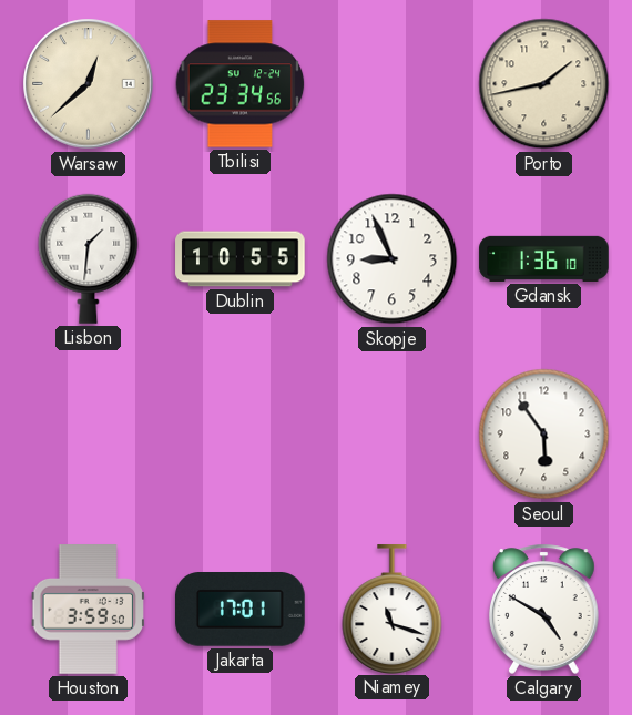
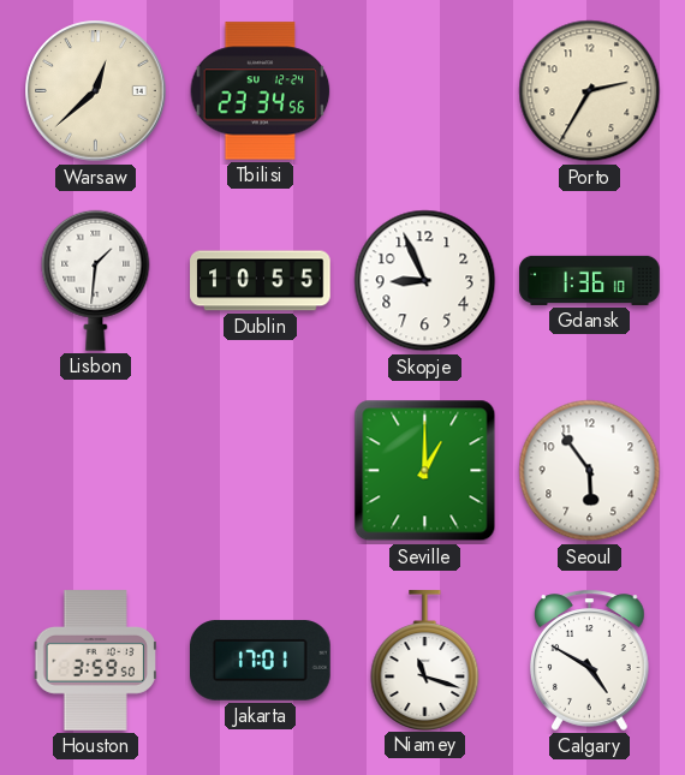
Porto: 1:43 -> 2:35 (590, 91)
Seville: none -> 1:00 (425, 471)
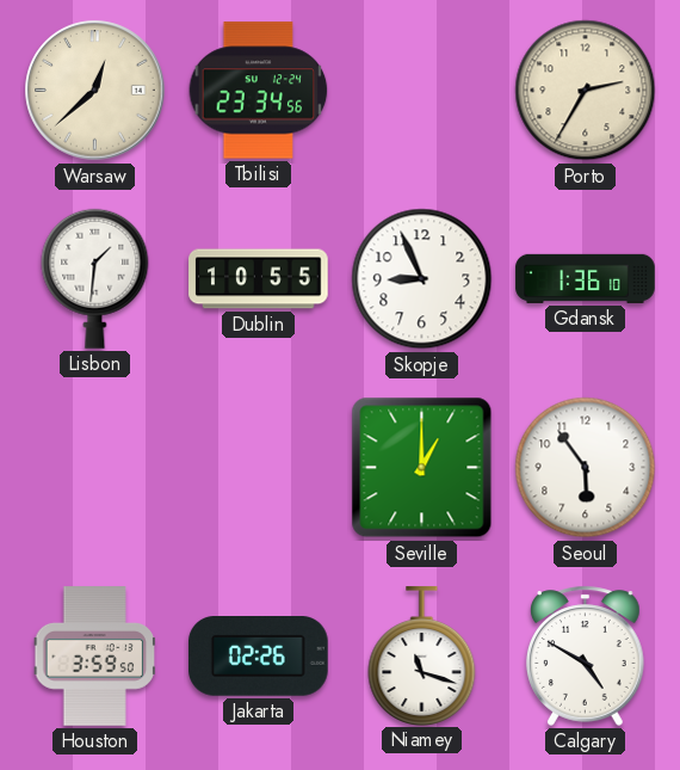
Jakarta: 17:01 -> 02:26 (259, 657)
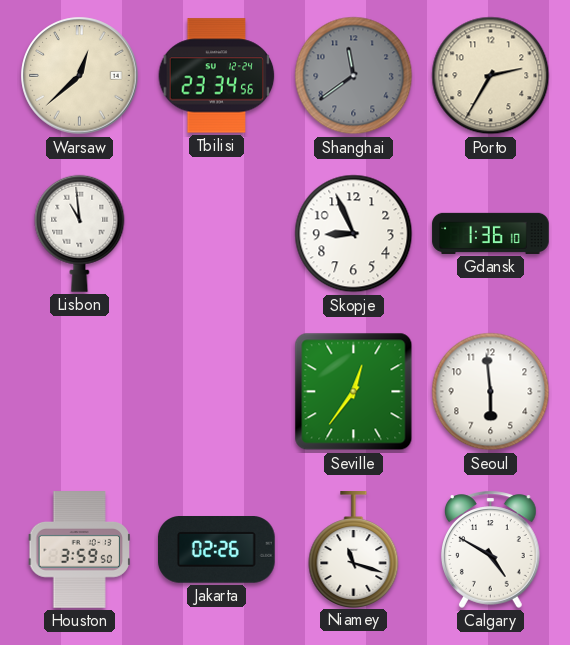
Shanghai: none -> 11:39 (354, 76)
Lisbon: 1:31 -> 10:59 (80, 233)
Dublin: 10:55 -> none (259, 279)
Seville: 1:00 -> 12:36 (354, 392)
Seoul: 5:54 -> 5:59 (491, 392)
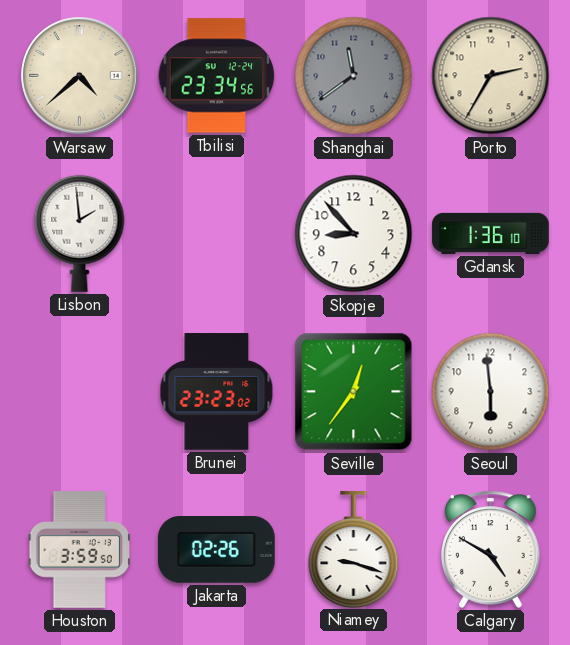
Warsaw: 12:38 -> 4:38 (80, 76)
Lisbon: 10:59 -> 1:59 (80, 233)
Skopje: 8:56 -> 8:53 (354, 234)
Brunei: none -> 23:23 (217, 392)
Niamey: 11:18 -> 9:18 (354, 549)
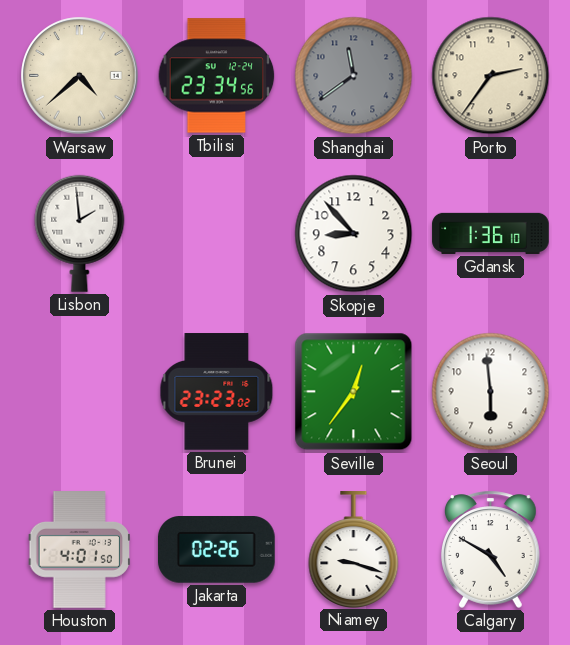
Porto: 2:35 -> 2:36 (491, 76)
Houston: 3:59 -> 4:01 (79, 550)
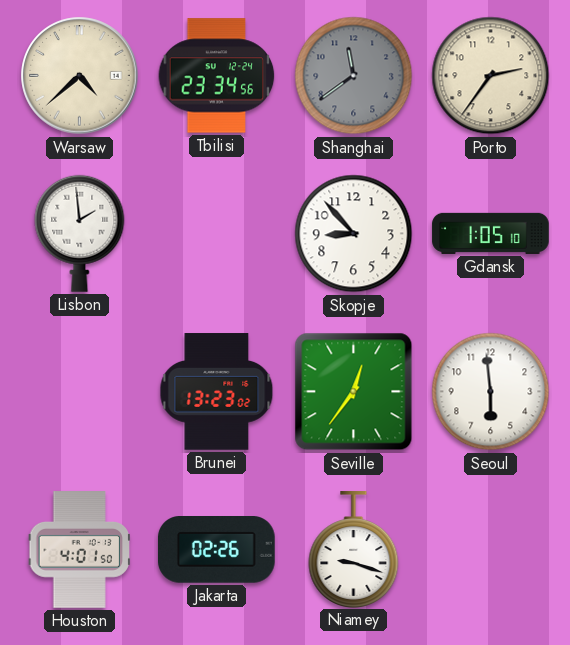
Gdansk: 1:36 -> 1:05 (491, 233)
Brunei: 23:23 -> 13:23 (217, 392)
Calgary: 4:50 -> none (491, 549)
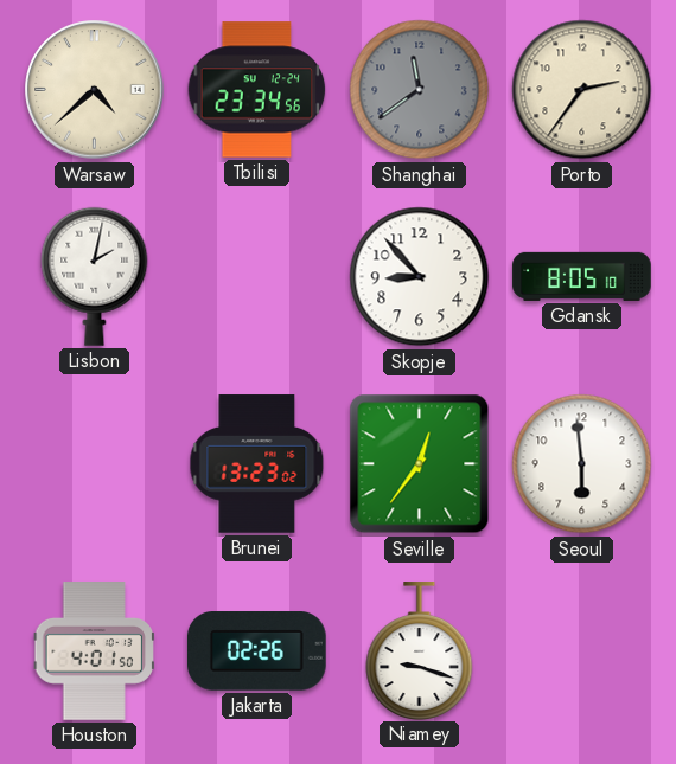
Lisbon: 1:59 -> 2:02 (95, 276)
Gdansk: 1:05 -> 8:05 (582, 276)
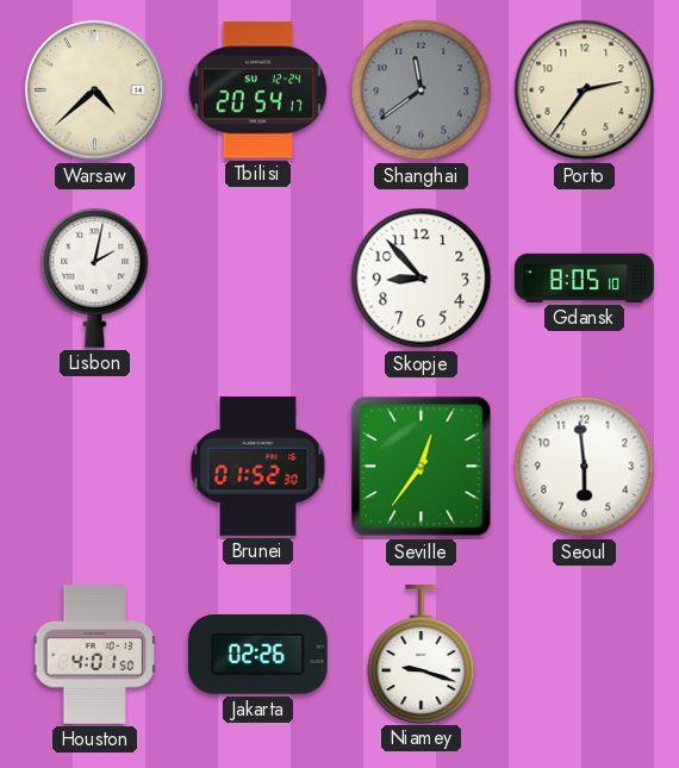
Tbilisi: 23:34 -> 20:54 (258, 90)
Brunei: 13:23 -> 01:52 (258, 467)
